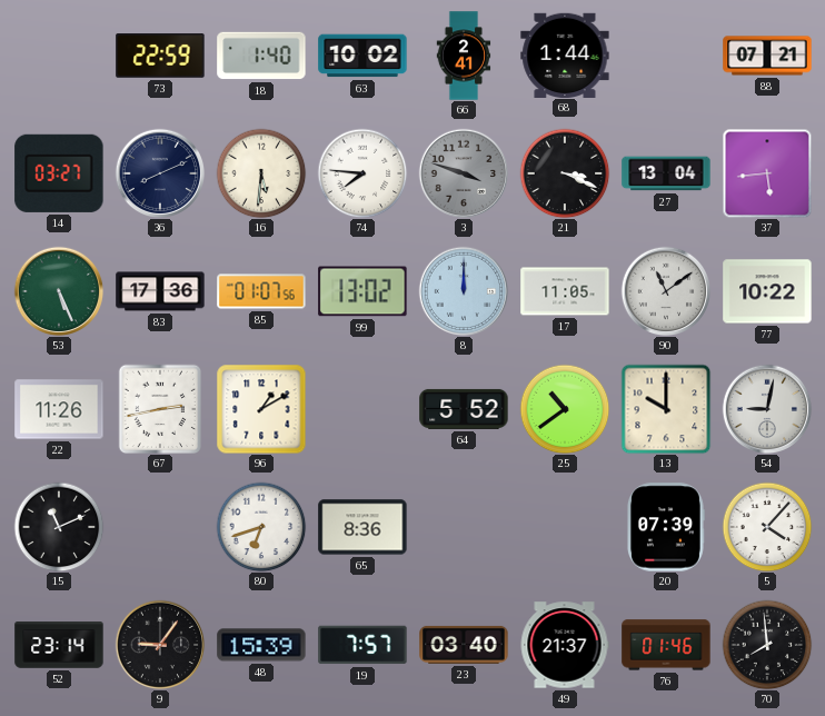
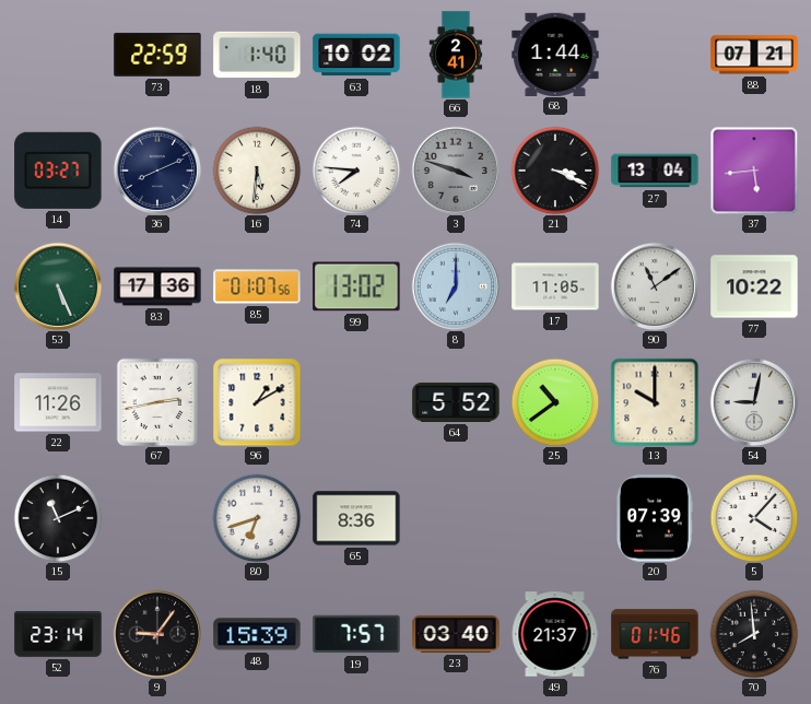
8: 12:00 -> 7:00 (456, 286)
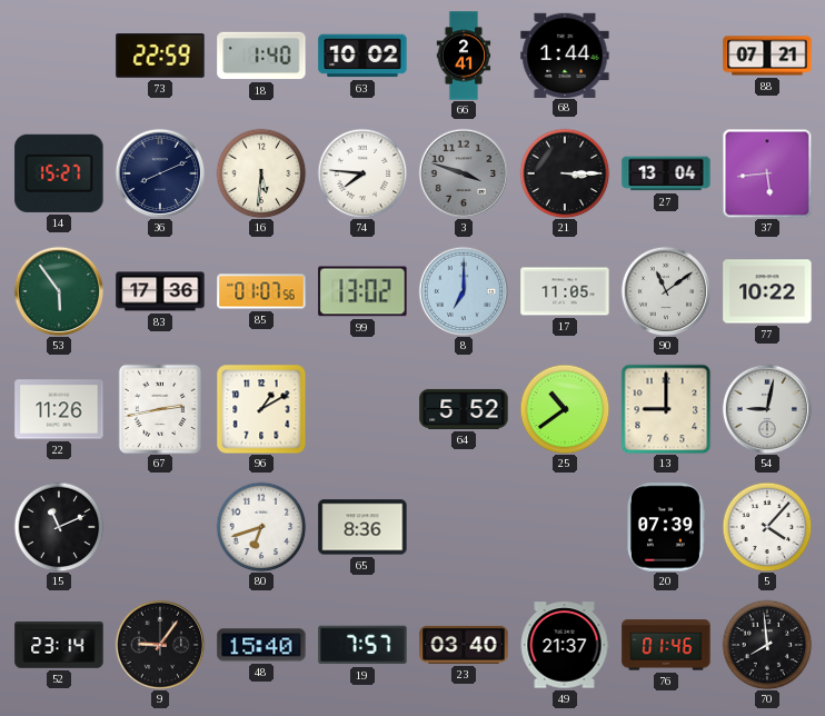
14: 03:27 -> 15:27 (59, 173)
21: 3:19 -> 3:15 (565, 173)
53: 5:26 -> 5:54 (59, 291)
13: 10:00 -> 9:00 (666, 409)
48: 15:39 -> 15:40 (261, 645)
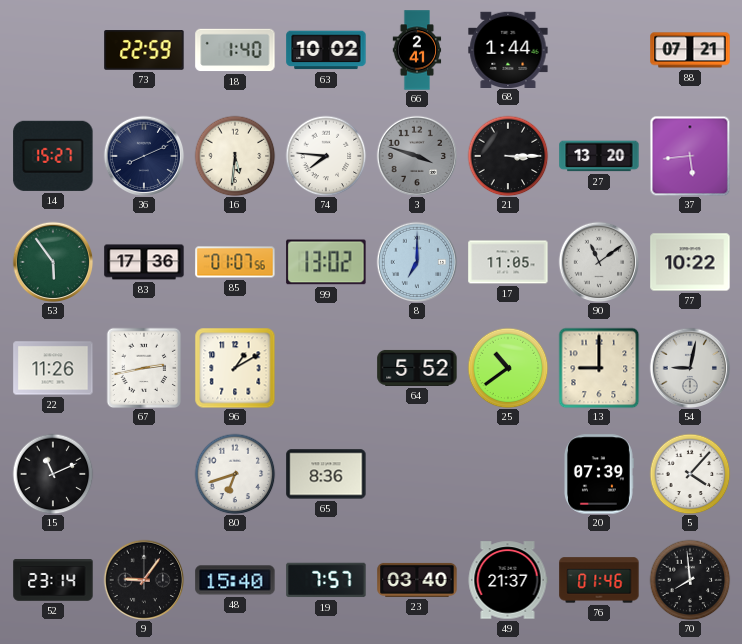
27: 13:04 -> 13:20 (599, 156)
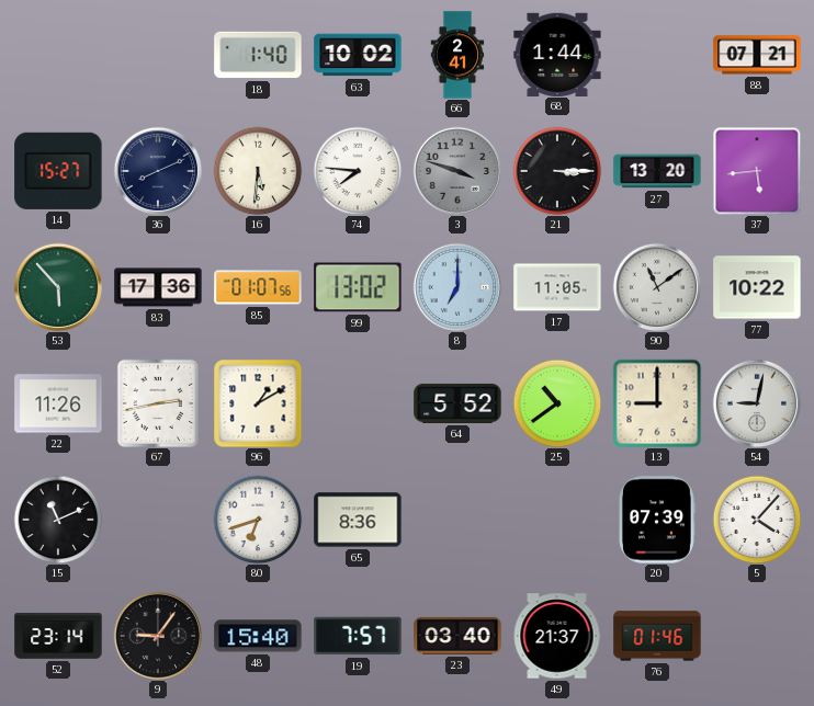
73: 22:59 -> none (144, 50)
53: 5:54 -> 5:53 (58, 287)
70: 7:59 -> none (690, 580)
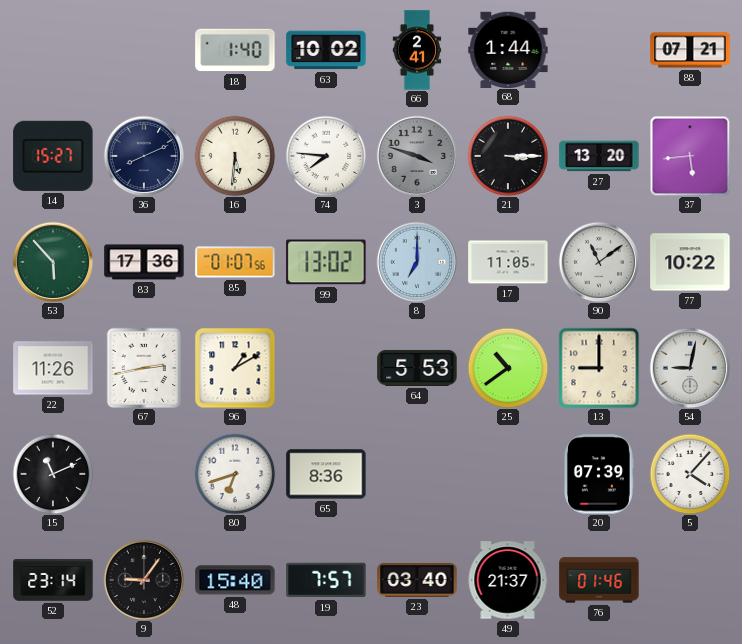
64: 5:52 -> 5:53 (417, 368)
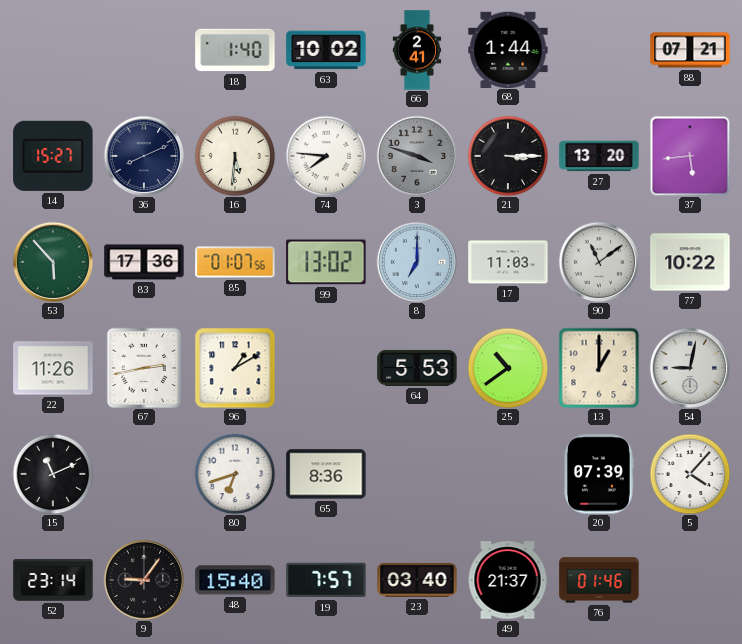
17: 11:05 -> 11:03 (508, 262)
13: 9:00 -> 1:00 (599, 368)
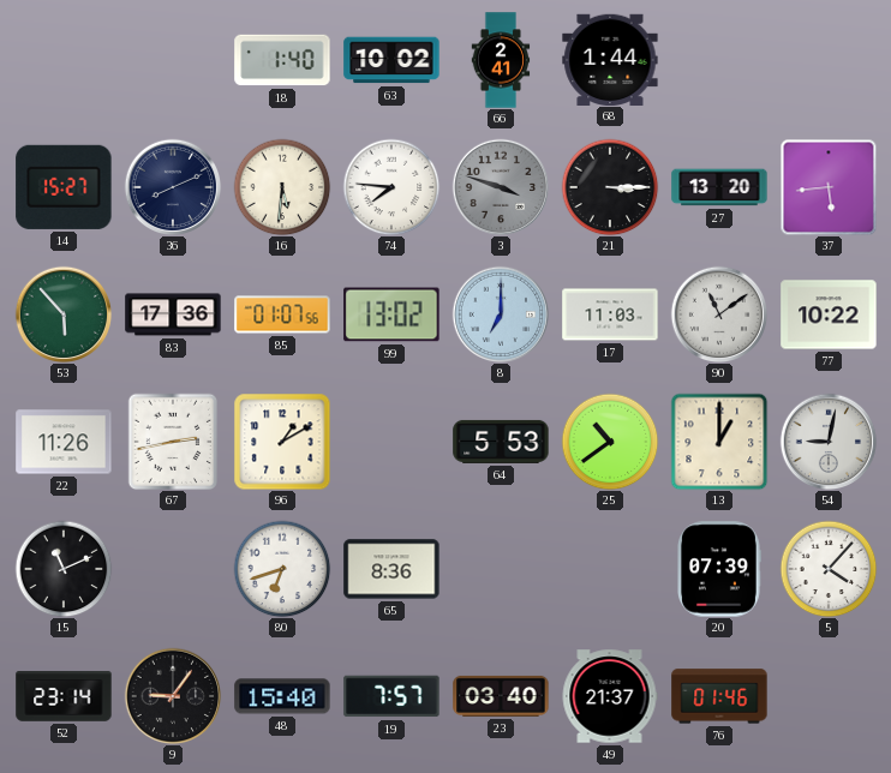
88: 07:21 -> none (690, 50)
